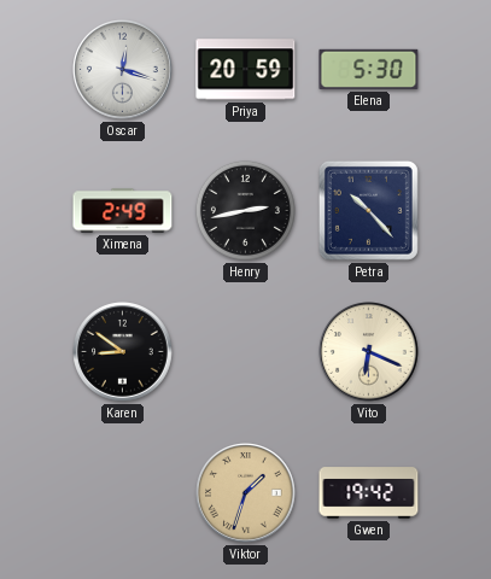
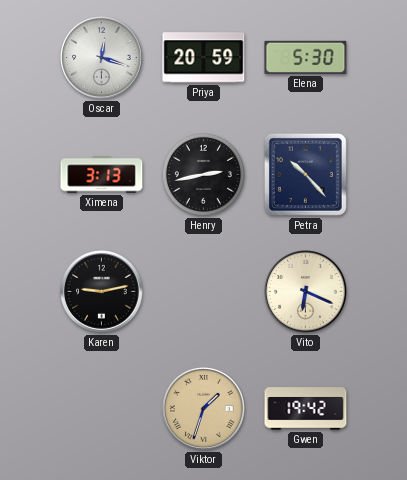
Ximena: 2:49 -> 3:13 (102, 175)
Karen: 8:51 -> 9:13 (102, 292)
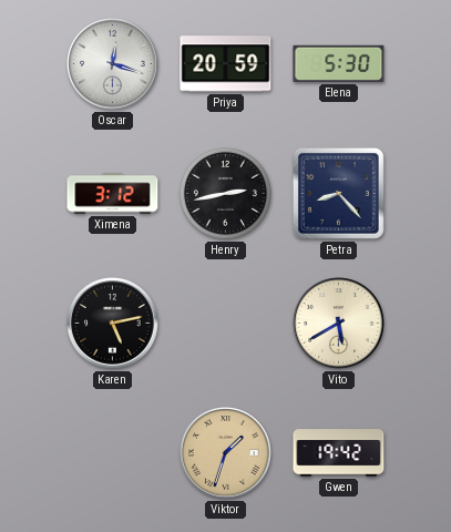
Ximena: 3:13 -> 3:12 (113, 194)
Petra: 10:23 -> 8:23 (338, 193)
Karen: 9:13 -> 5:13 (113, 324)
Vito: 6:19 -> 5:40 (339, 324)
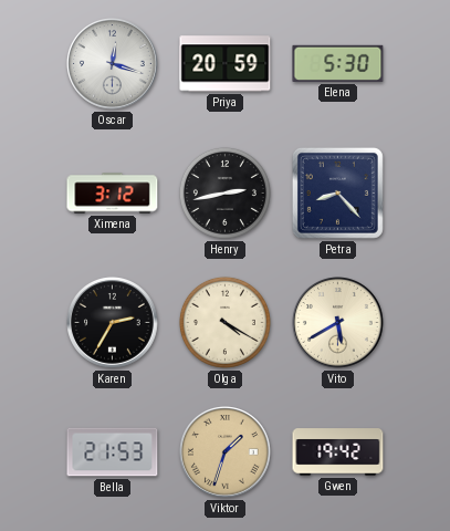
Karen: 5:13 -> 2:35 (113, 323)
Olga: none -> 4:20 (224, 322)
Bella: none -> 21:53 (113, 452)
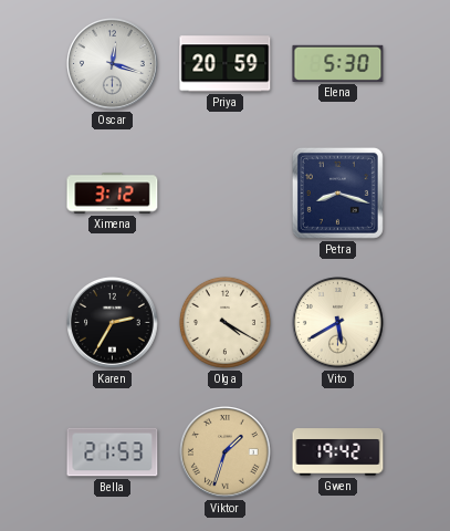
Henry: 2:43 -> none (224, 192)
Petra: 8:23 -> 8:18 (337, 192)
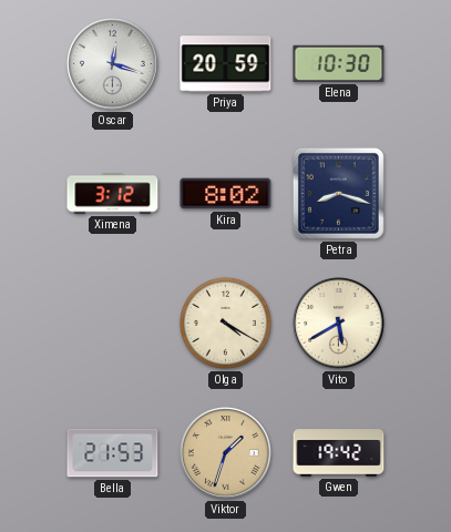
Elena: 5:30 -> 10:30 (339, 63)
Kira: none -> 8:02 (226, 194)
Karen: 2:35 -> none (113, 323)
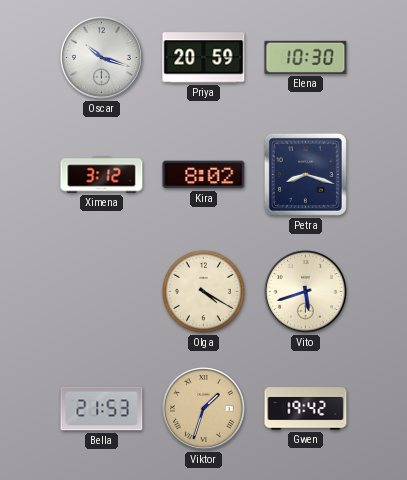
Oscar: 12:18 -> 10:18 (102, 58)
Vito: 5:40 -> 5:42 (306, 292)
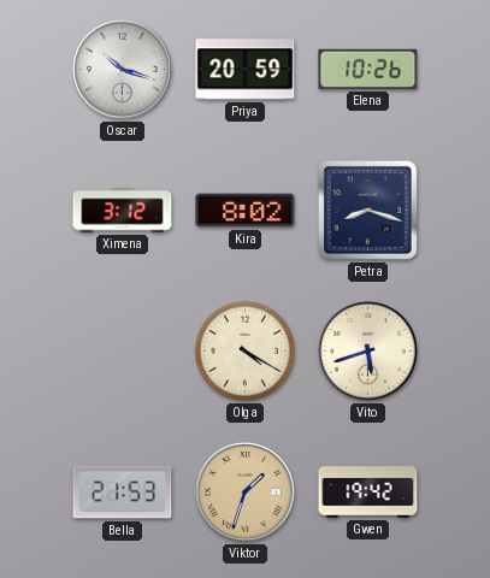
Elena: 10:30 -> 10:26 (368, 69)
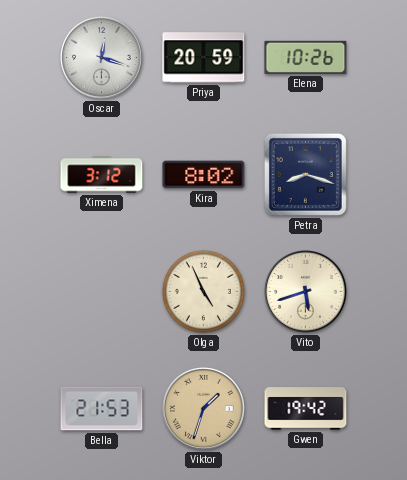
Oscar: 10:18 -> 12:18 (102, 58)
Olga: 4:20 -> 4:56 (203, 291)
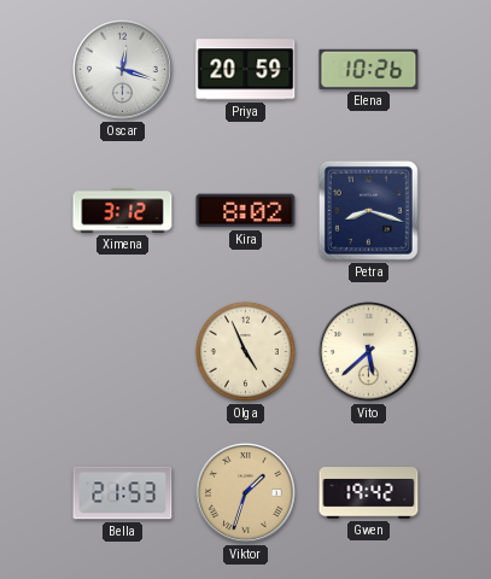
Vito: 5:42 -> 5:38 (369, 352)
